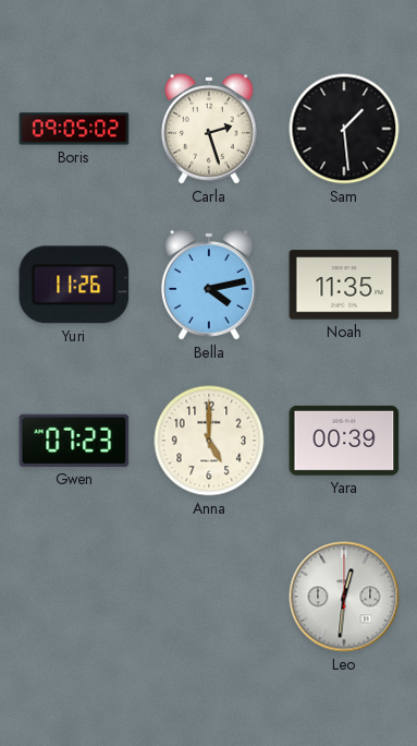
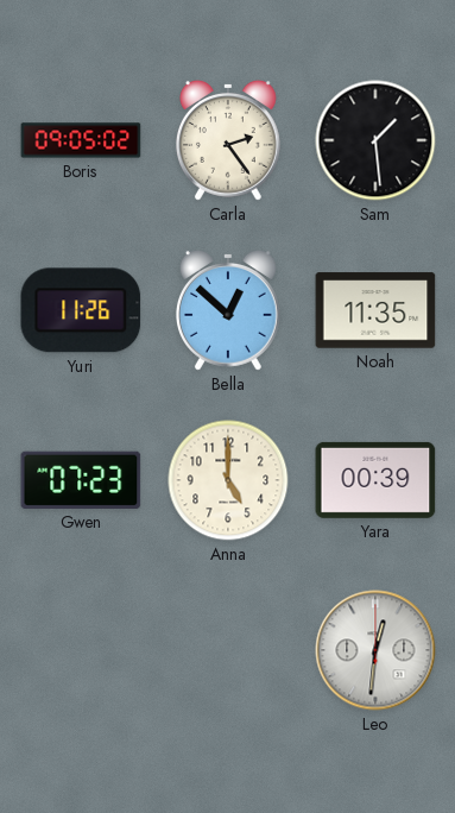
Carla: 2:27 -> 2:24 (228, 141)
Bella: 4:13 -> 12:52 (228, 311)
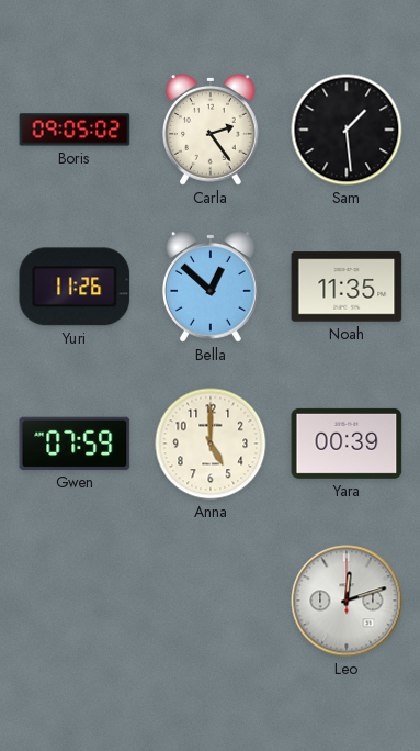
Gwen: 07:23 -> 07:59 (75, 444)
Leo: 12:31 -> 12:12 (347, 601)
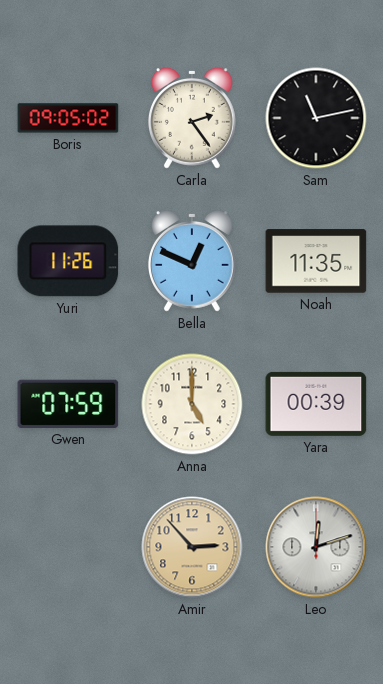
Sam: 1:29 -> 11:13 (316, 118)
Bella: 12:52 -> 12:49 (192, 262)
Amir: none -> 2:53 (192, 547)
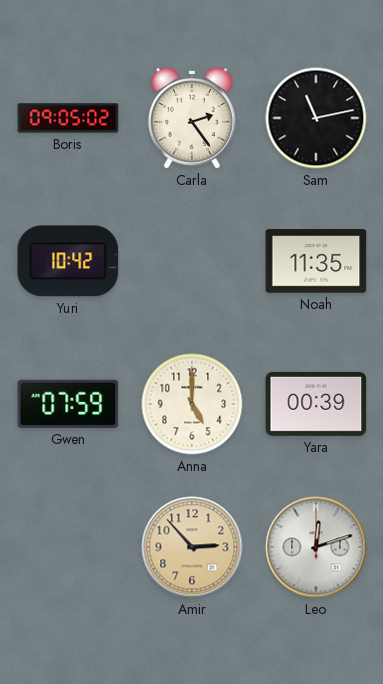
Yuri: 11:26 -> 10:42 (68, 261)
Bella: 12:49 -> none (192, 262)
